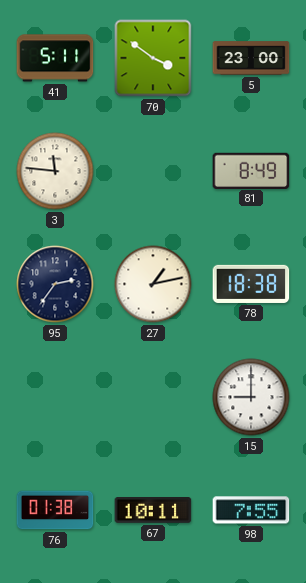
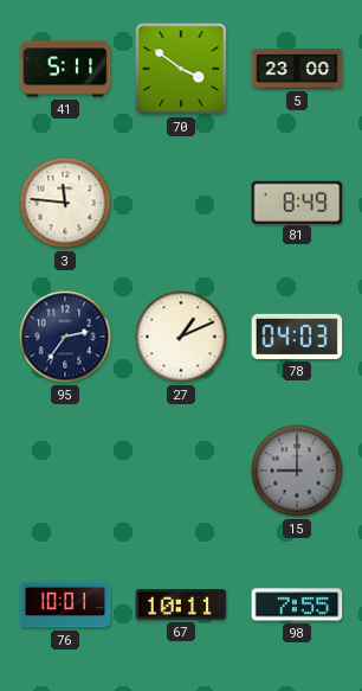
27: 1:13 -> 1:11 (181, 337)
78: 18:38 -> 04:03 (297, 337)
15 dial: white -> grey (297, 471)
76: 01:38 -> 10:01 (65, 604)
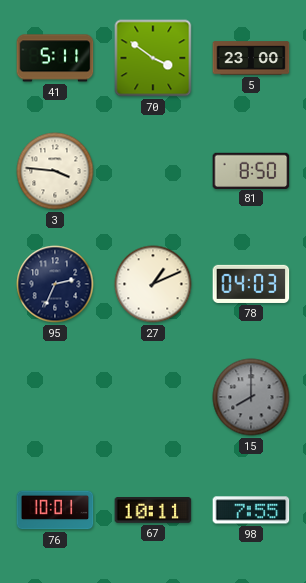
3: 11:46 -> 3:46 (55, 171)
81: 8:49 -> 8:50 (251, 170)
95: 2:36 -> 2:34 (55, 284)
15: 9:00 -> 8:00 (251, 397)
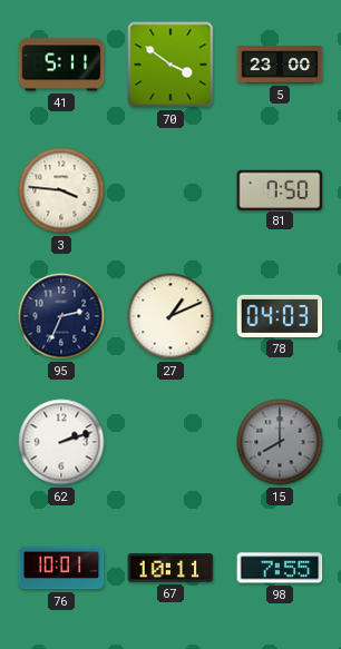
81: 8:50 -> 7:50 (280, 189)
62: none -> 2:12 (61, 442)
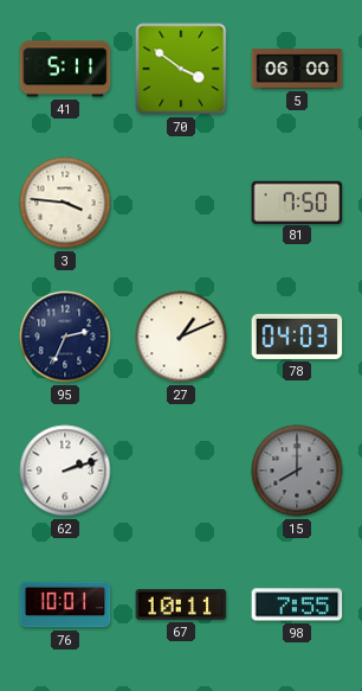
5: 23:00 -> 06:00 (297, 69)
